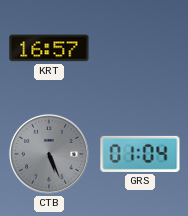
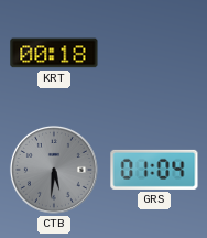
KRT: 16:57 -> 00:18 (54, 53)
CTB: 5:26 -> 5:31 (54, 170)
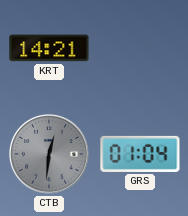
KRT: 00:18 -> 14:21 (49, 48)
CTB: 5:31 -> 12:31 (49, 154)
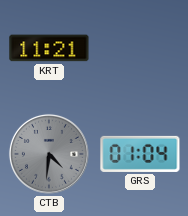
KRT: 14:21 -> 11:21 (49, 48)
CTB: 12:31 -> 4:31 (49, 154)
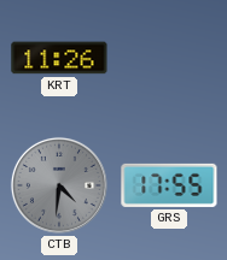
KRT: 11:21 -> 11:26 (59, 58)
GRS: 01:04 -> 17:55 (169, 185)
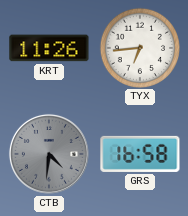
TYX: none -> 6:44 (139, 47)
GRS: 17:55 -> 16:58 (140, 154)
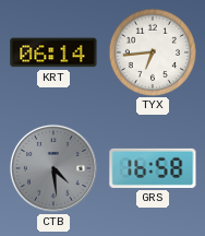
KRT: 11:26 -> 06:14 (53, 52)
CTB: 4:31 -> 4:29 (53, 168)
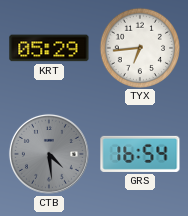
KRT: 06:14 -> 05:29 (49, 48)
GRS: 16:58 -> 16:54 (140, 154)
